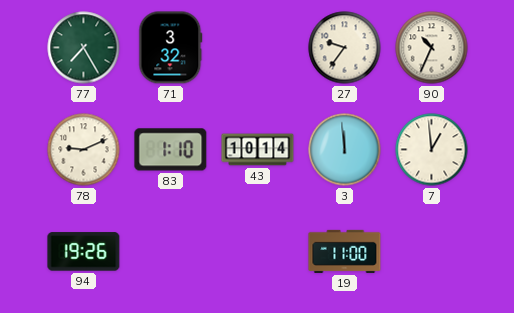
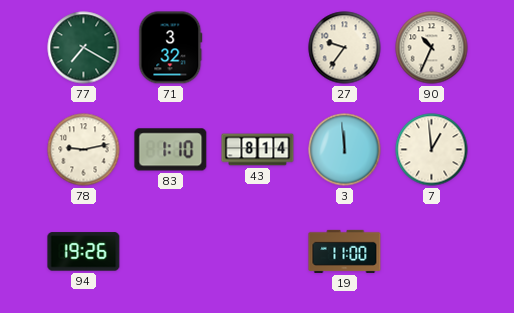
77: 7:25 -> 7:20 (84, 48)
78: 9:11 -> 9:13 (84, 150)
43: 10:14 -> 8:14 (258, 150)
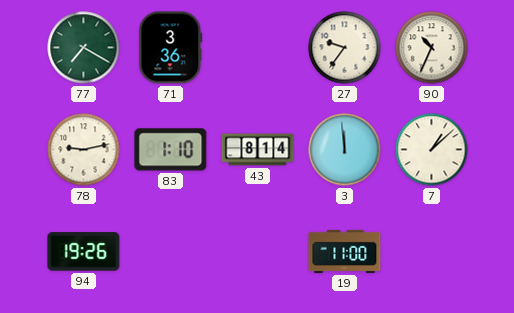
71: 3:32 -> 3:36 (171, 48)
7: 12:59 -> 1:08 (432, 150)
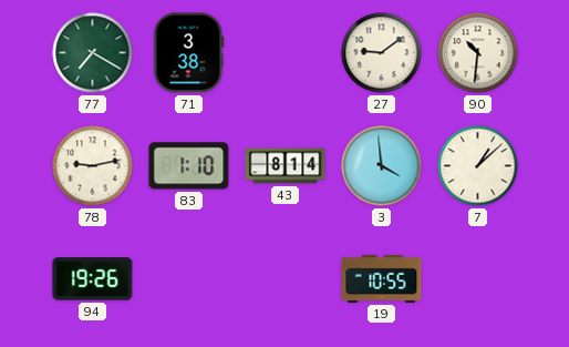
71: 3:36 -> 3:38 (189, 53)
27: 9:36 -> 9:09 (382, 53)
90: 10:34 -> 10:31 (478, 53)
3: 11:59 -> 3:59 (382, 166)
19: 11:00 -> 10:55 (382, 278)
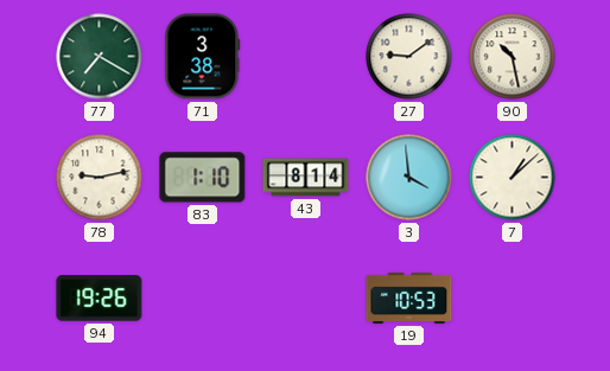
90: 10:31 -> 10:28 (513, 57)
19: 10:55 -> 10:53 (409, 298)
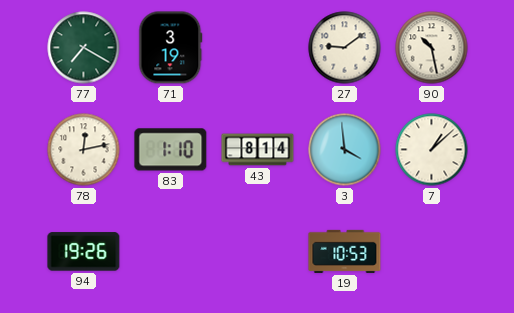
71: 3:38 -> 3:19 (171, 48)
78: 9:13 -> 12:13 (84, 150)
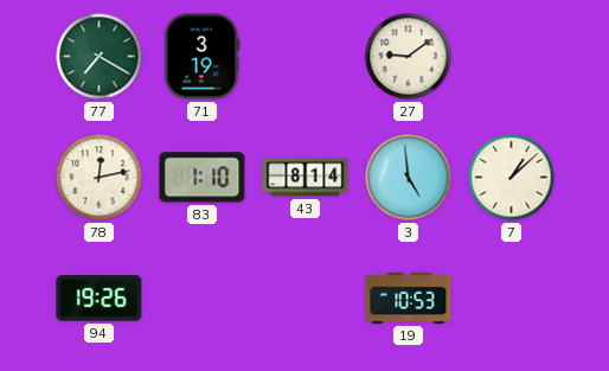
90: 10:28 -> none (432, 48)
3: 3:59 -> 4:59 (409, 178)
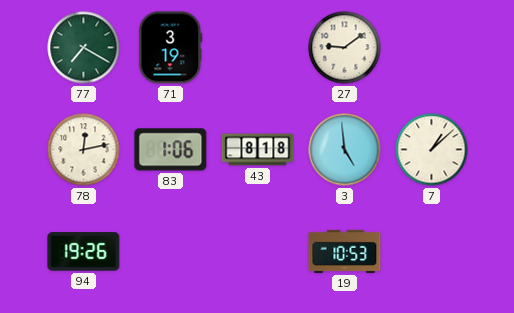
83: 1:10 -> 1:06 (171, 150)
43: 8:14 -> 8:18 (258, 150)
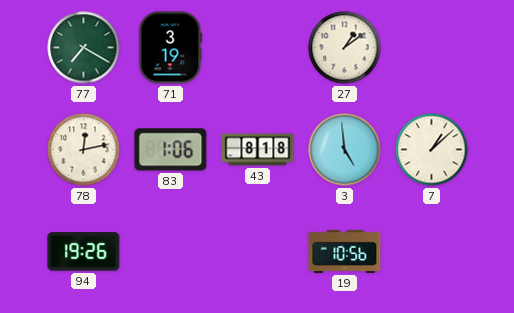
27: 9:09 -> 1:09 (345, 48)
19: 10:53 -> 10:56 (345, 251)
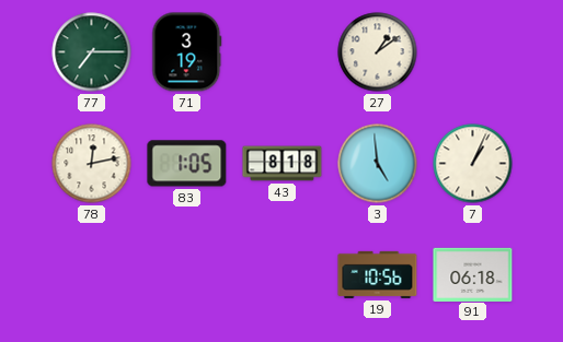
77: 7:20 -> 7:15 (92, 52)
83: 1:06 -> 1:05 (187, 164)
7: 1:08 -> 1:04 (473, 164)
94: 19:26 -> none (84, 252)
91: none -> 06:18 (473, 274)
